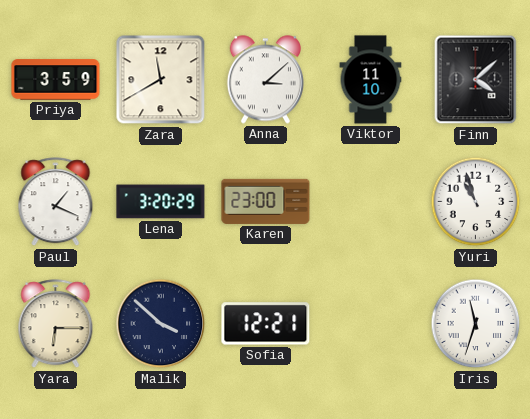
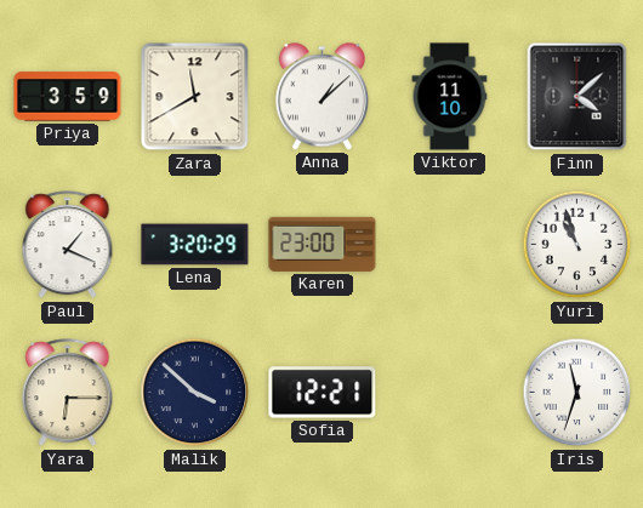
Anna: 3:08 -> 1:08 (321, 97)
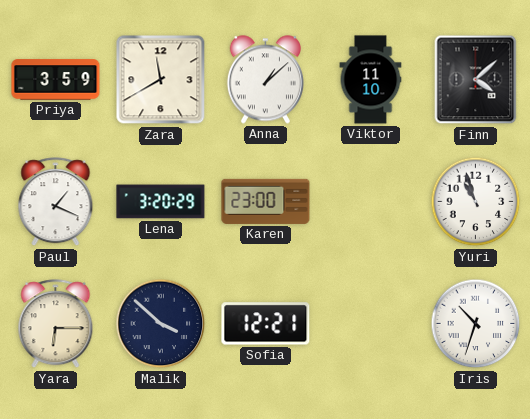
Iris: 11:33 -> 10:33 (476, 324)
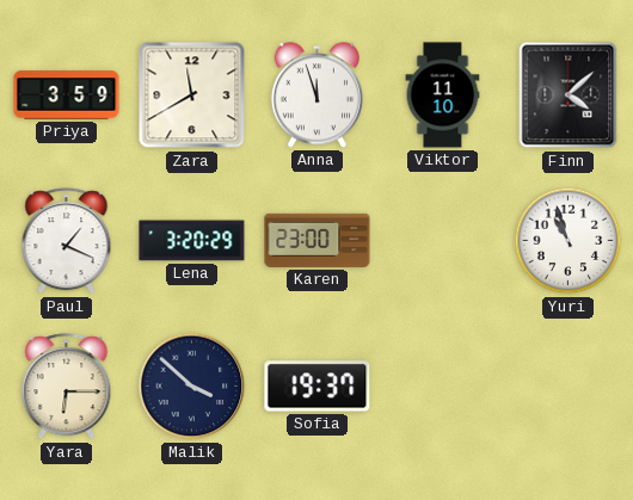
Anna: 1:08 -> 11:57 (316, 95)
Sofia: 12:21 -> 19:37 (318, 387)
Iris: 10:33 -> none (476, 324)
